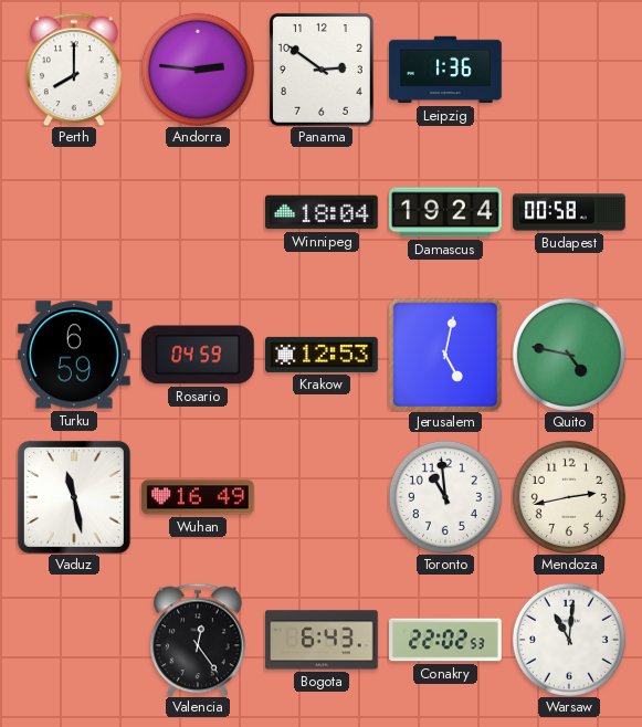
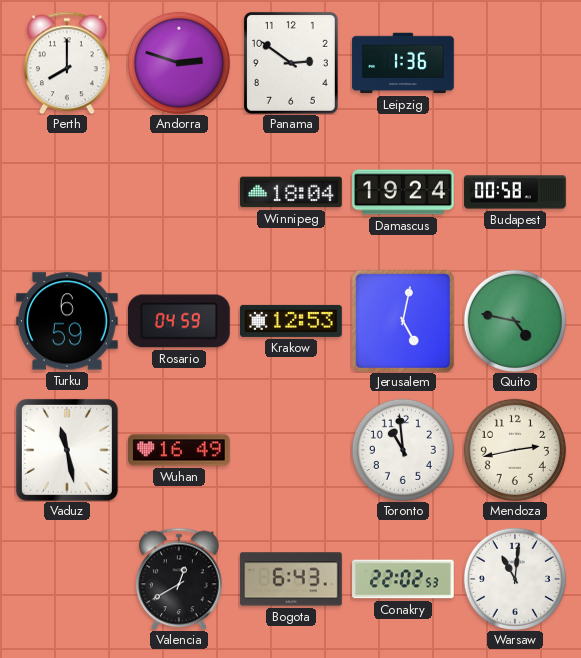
Andorra: 2:46 -> 2:48 (179, 63)
Valencia: 12:24 -> 12:40 (180, 579)
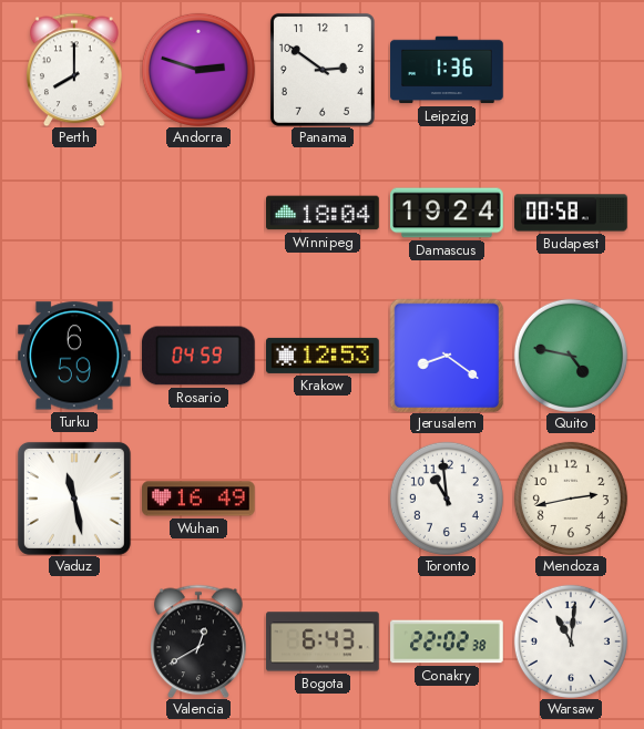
Jerusalem: 5:02 -> 8:21 (446, 355)
Conakry: 22:02:53 -> 22:02:38 (447, 641)
